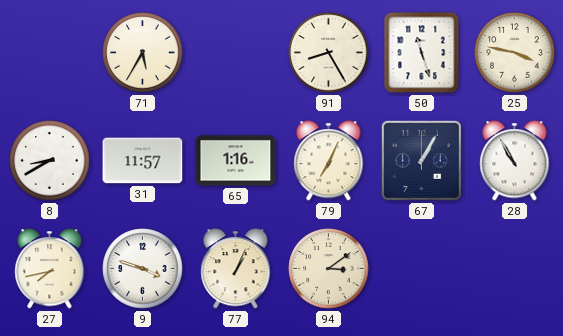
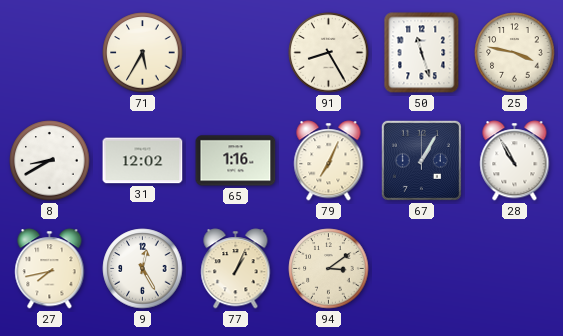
31: 11:57 -> 12:02 (143, 161)
9: 3:48 -> 12:25 (143, 269)
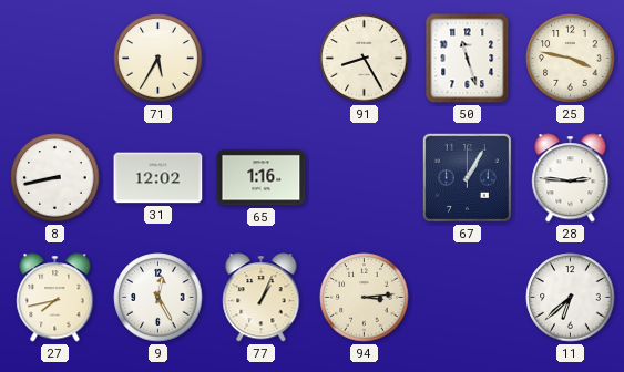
8: 8:40 -> 8:43 (55, 178)
79: 7:04 -> none (329, 161)
28: 10:55 -> 2:46 (571, 178)
94: 3:09 -> 3:14 (365, 298)
11: none -> 6:38 (571, 298)
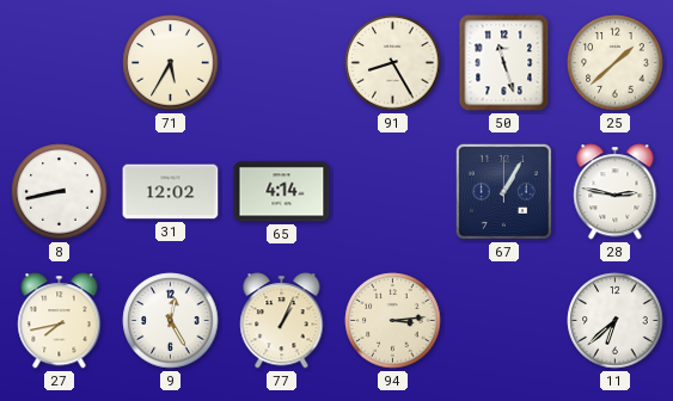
25: 3:47 -> 1:38 (616, 63)
65: 1:16 -> 4:14 (282, 192)
28: 2:46 -> 2:47 (616, 192)
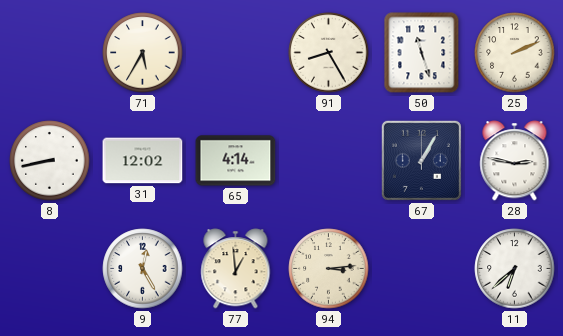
25: 1:38 -> 2:11 (515, 53)
27: 7:43 -> none (60, 321)
77: 1:04 -> 12:59 (236, 269)
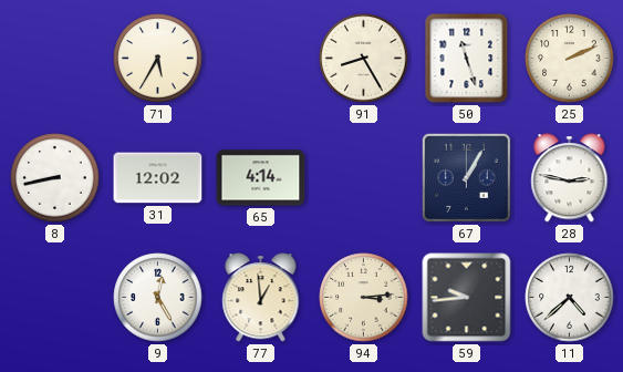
59: none -> 9:44 (467, 298)
11: 6:38 -> 4:38 (570, 298)
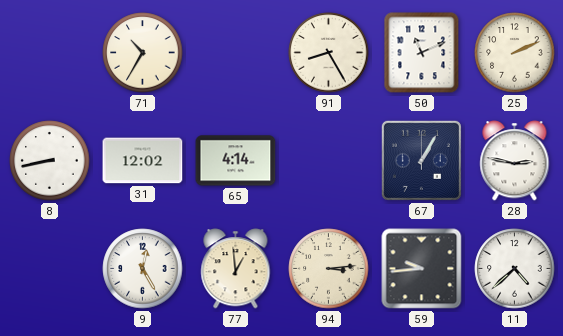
71: 5:35 -> 10:35 (143, 53)
50: 11:27 -> 11:11 (422, 53)
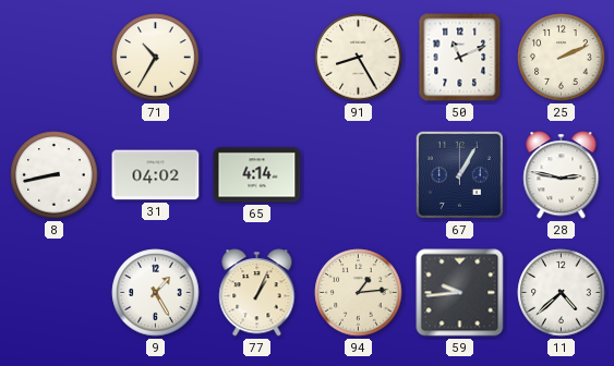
31: 12:02 -> 04:02 (156, 175)
9: 12:25 -> 1:25 (156, 293)
77: 12:59 -> 1:04 (257, 293)
94: 3:14 -> 1:14 (359, 293)
